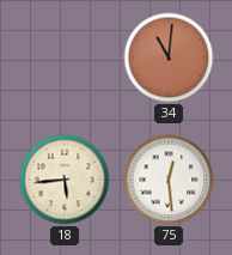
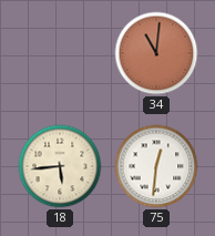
75: 12:29 -> 12:31 (156, 166)
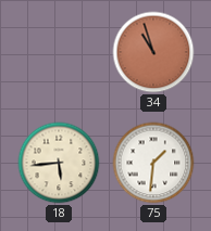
34: 11:01 -> 10:57 (153, 52)
75: 12:31 -> 1:31 (153, 163)
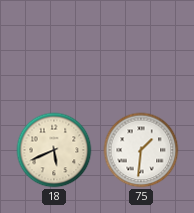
34: 10:57 -> none (153, 52)
18: 5:44 -> 5:41 (54, 150)
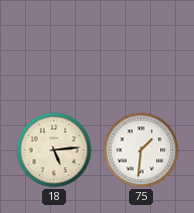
18: 5:41 -> 5:14 (54, 150)
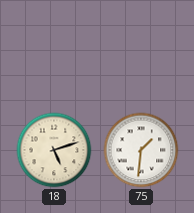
18: 5:14 -> 5:12 (54, 150)
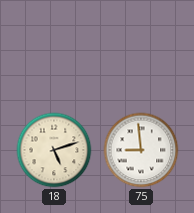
75: 1:31 -> 8:59 (141, 150)
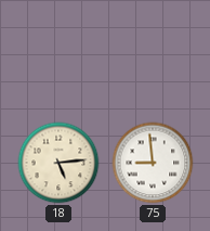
18: 5:12 -> 5:14 (58, 163)
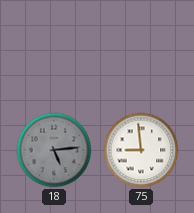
18 dial: cream -> grey (54, 150)
